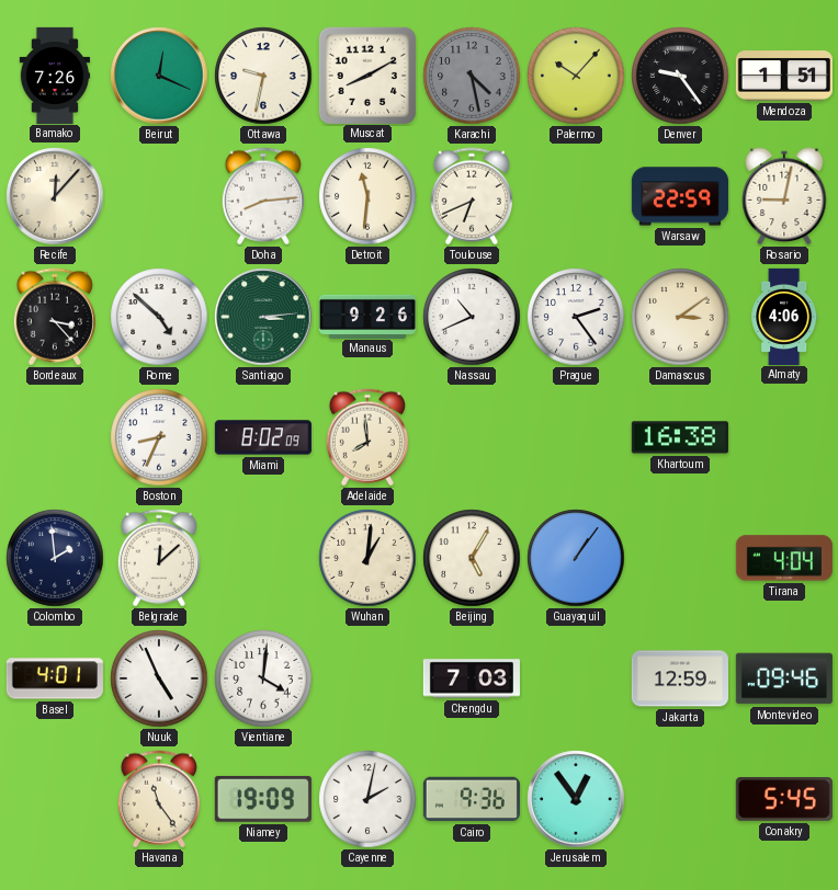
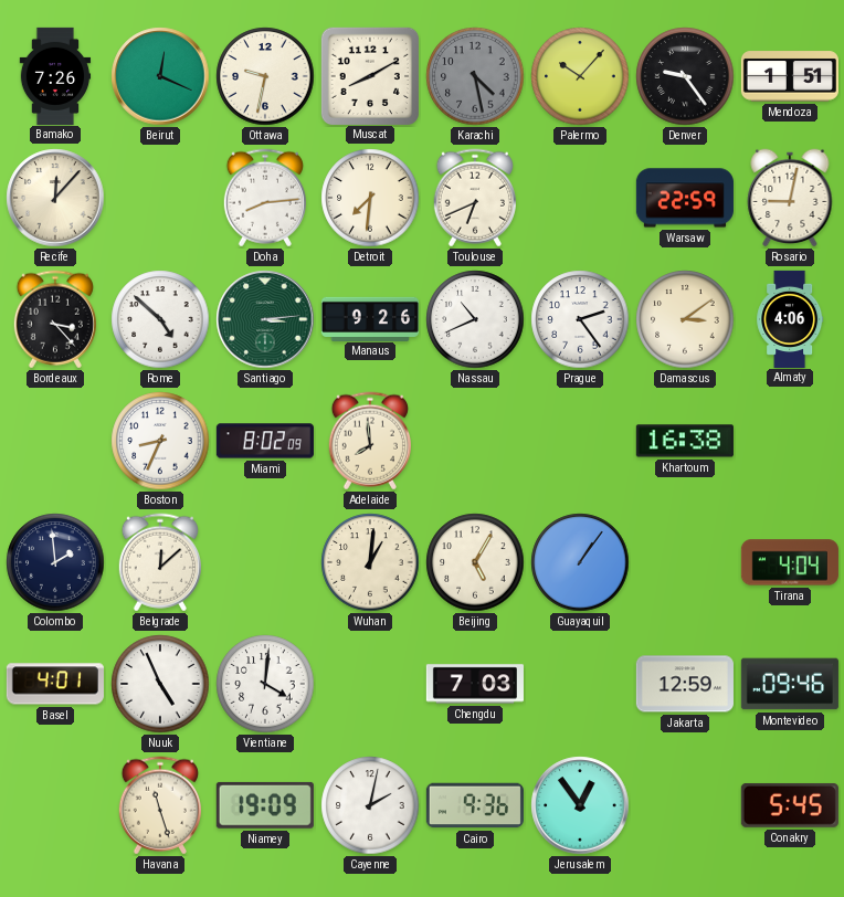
Detroit: 11:31 -> 7:31 (370, 198)
Havana: 11:24 -> 11:27 (160, 805)
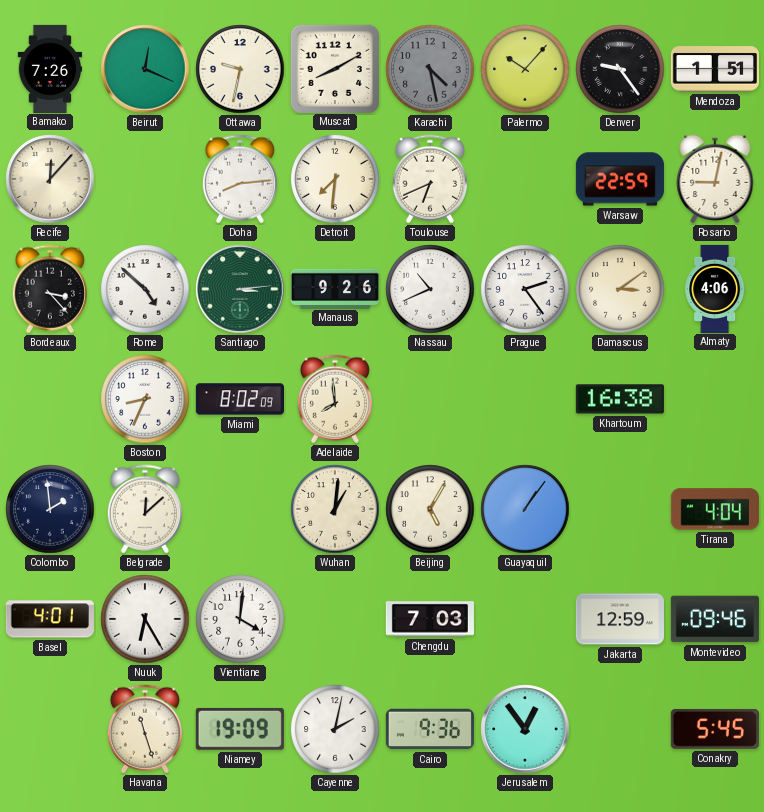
Nuuk: 4:56 -> 6:25 (145, 619)
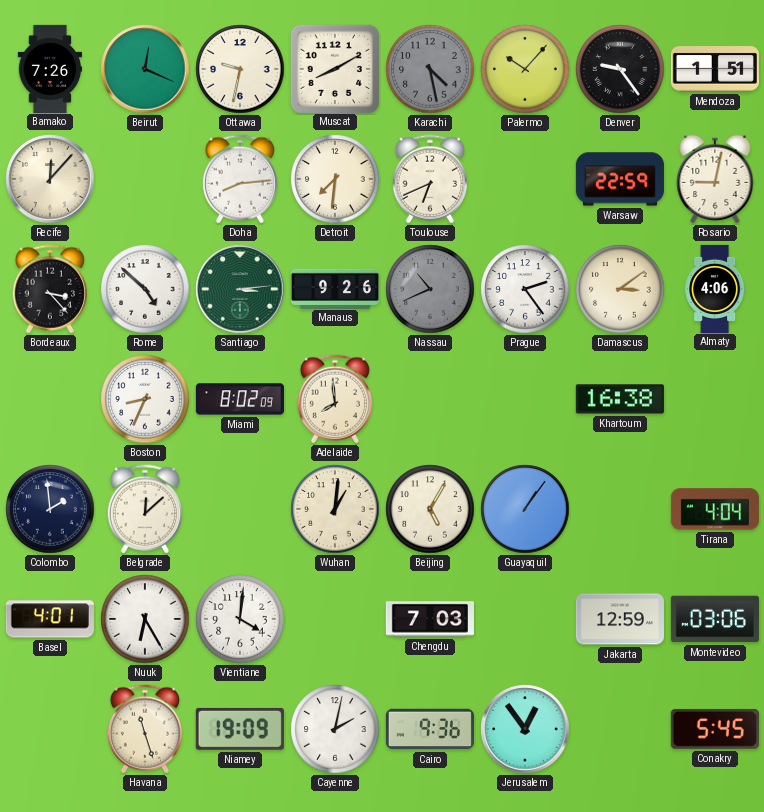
Nassau dial: white -> grey (430, 289)
Montevideo: 09:46 -> 03:06 (715, 619)
